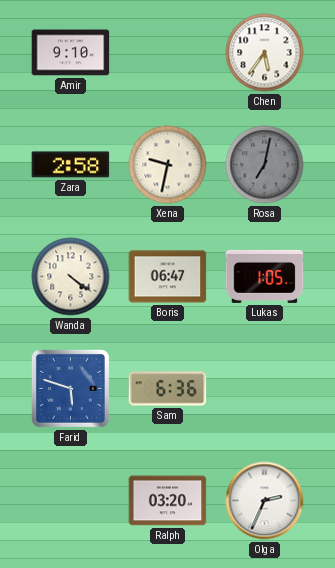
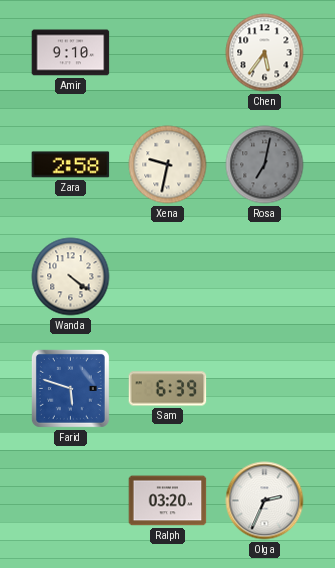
Boris: 06:47 -> none (168, 277)
Lukas: 1:05 -> none (265, 276)
Sam: 6:36 -> 6:39 (168, 389)
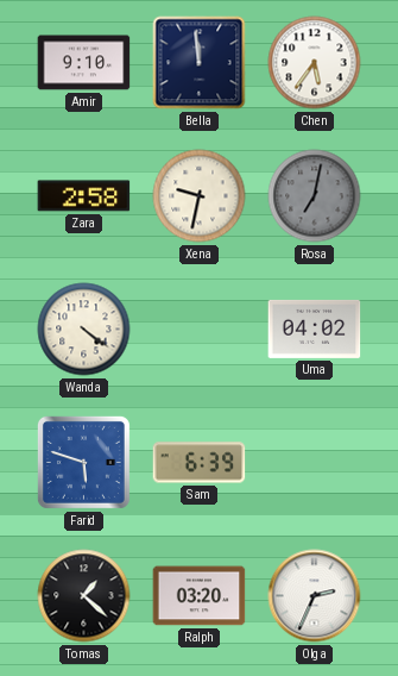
Bella: none -> 11:59 (200, 63)
Uma: none -> 04:02 (315, 328)
Tomas: none -> 1:22 (84, 596)
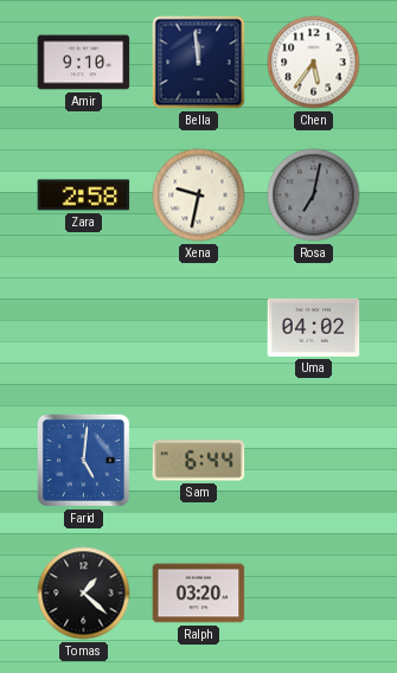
Wanda: 4:21 -> none (84, 330)
Farid: 5:48 -> 5:01 (83, 460)
Sam: 6:39 -> 6:44 (199, 461)
Olga: 2:34 -> none (315, 596)
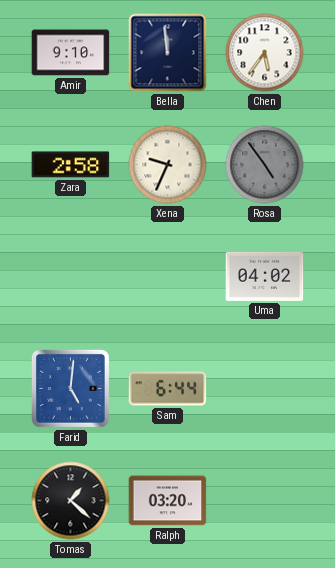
Xena: 9:32 -> 9:34 (168, 165)
Rosa: 7:02 -> 4:54 (265, 165)
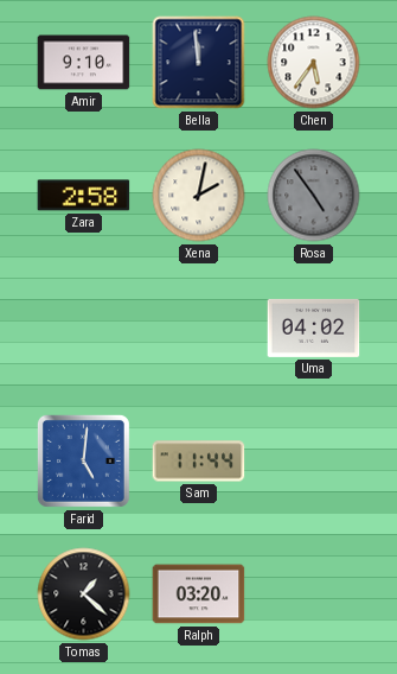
Xena: 9:34 -> 2:02 (199, 196)
Sam: 6:44 -> 11:44 (199, 462)
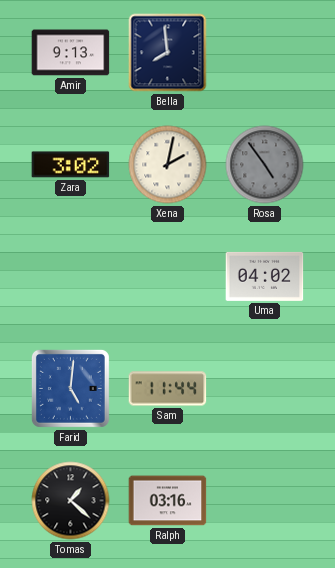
Amir: 9:10 -> 9:13 (71, 53)
Bella: 11:59 -> 7:59 (168, 53)
Chen: 5:36 -> none (314, 63)
Zara: 2:58 -> 3:02 (71, 165)
Ralph: 03:20 -> 03:16 (168, 501)
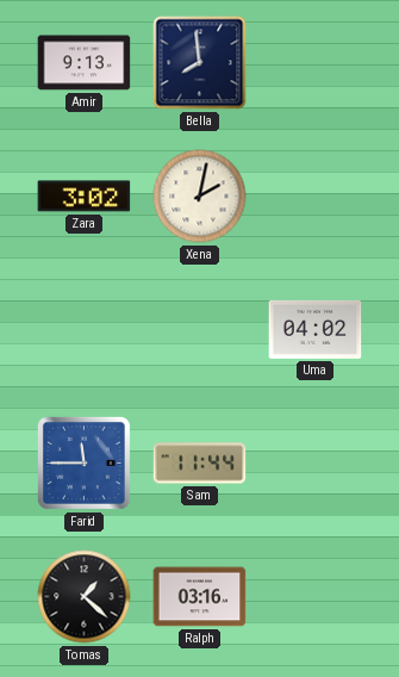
Rosa: 4:54 -> none (265, 165)
Farid: 5:01 -> 11:45 (83, 462)
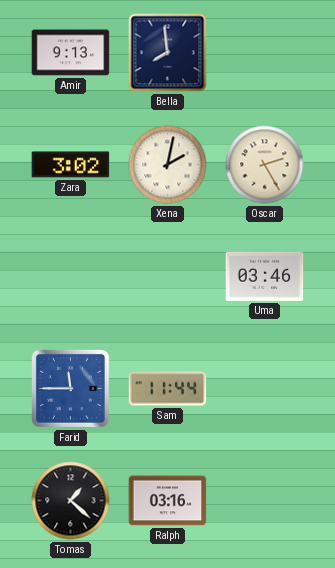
Oscar: none -> 2:25 (265, 165)
Uma: 04:02 -> 03:46 (265, 276)
